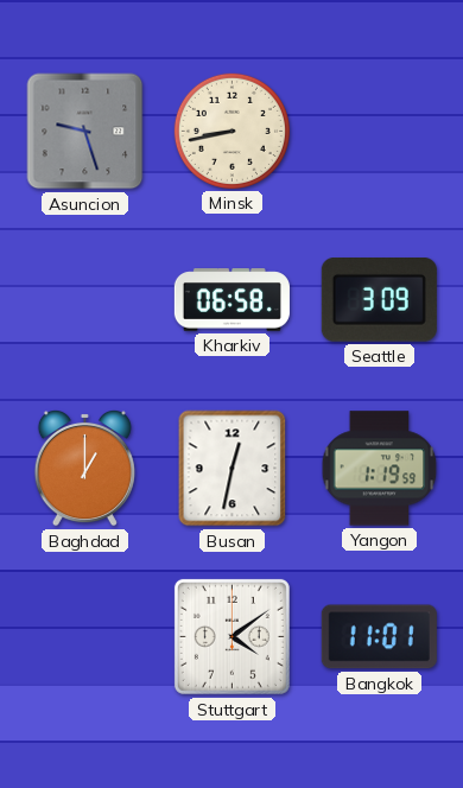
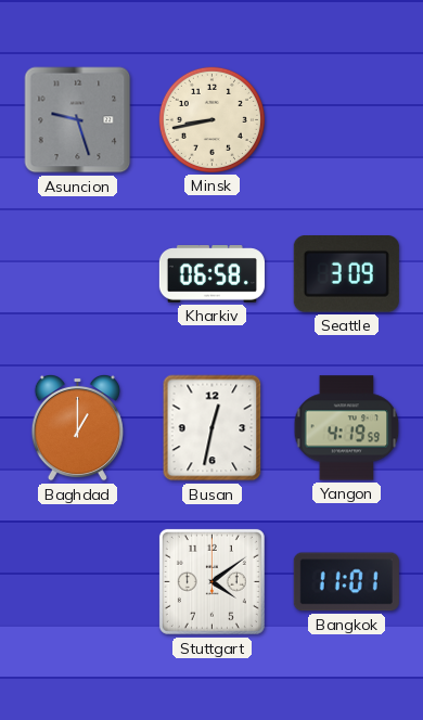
Yangon: 1:19 -> 4:19 (347, 428)
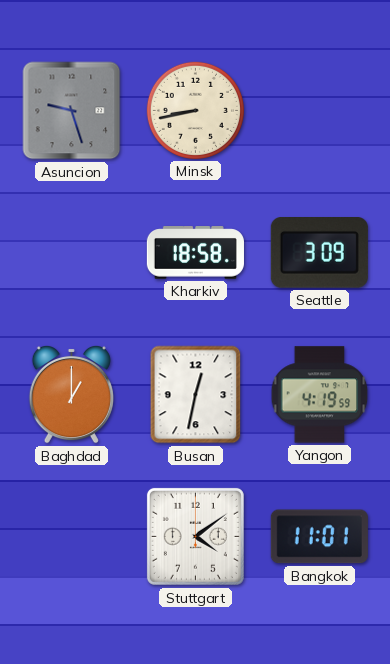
Kharkiv: 06:58 -> 18:58 (195, 253)
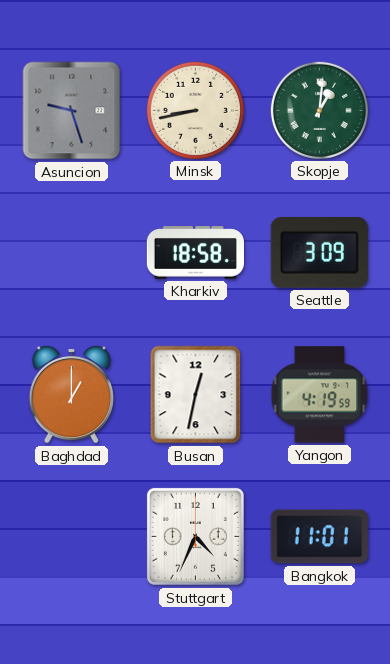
Skopje: none -> 1:01 (319, 110)
Stuttgart: 4:09 -> 4:34 (195, 536)
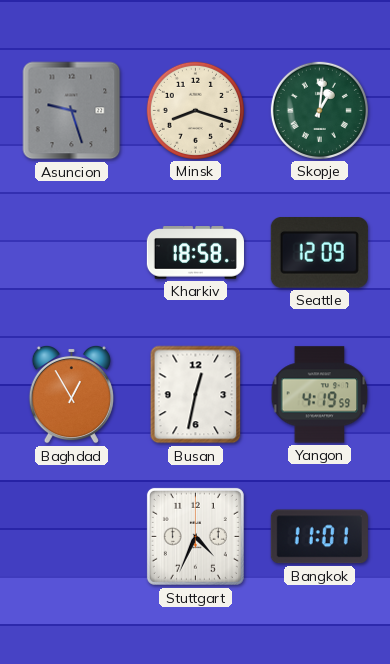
Minsk: 8:43 -> 8:18 (195, 110)
Seattle: 3:09 -> 12:09 (319, 253)
Baghdad: 1:00 -> 12:55 (71, 394)
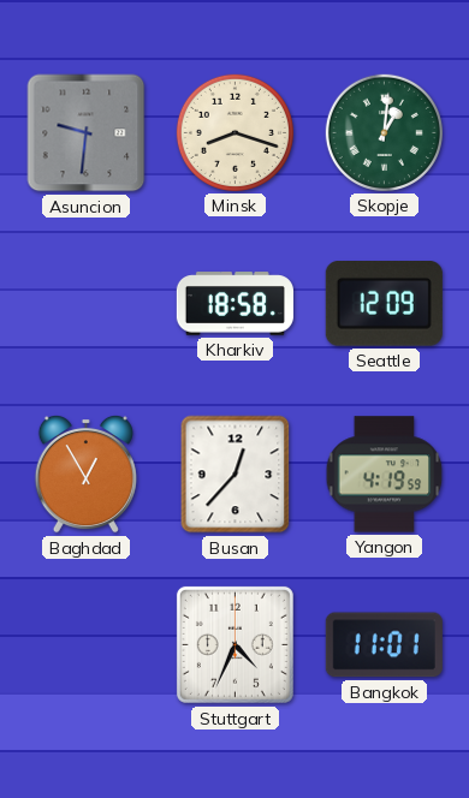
Asuncion: 9:27 -> 9:31 (87, 133)
Busan: 12:32 -> 12:37 (236, 475)
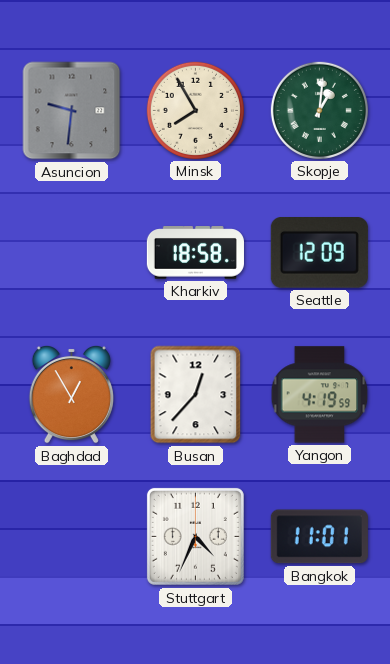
Minsk: 8:18 -> 7:55 (195, 110)
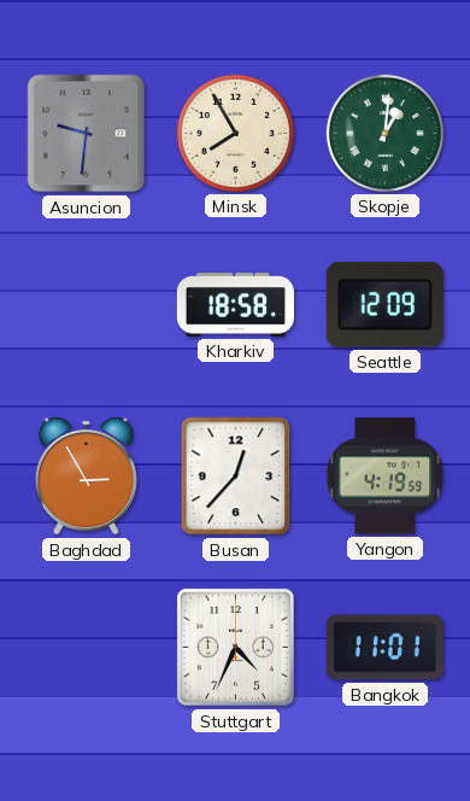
Baghdad: 12:55 -> 2:55 (86, 475)
